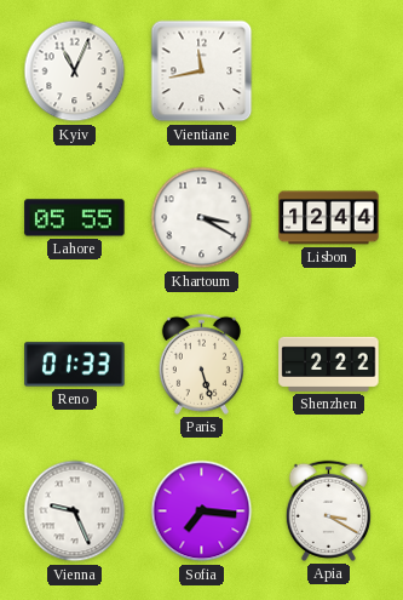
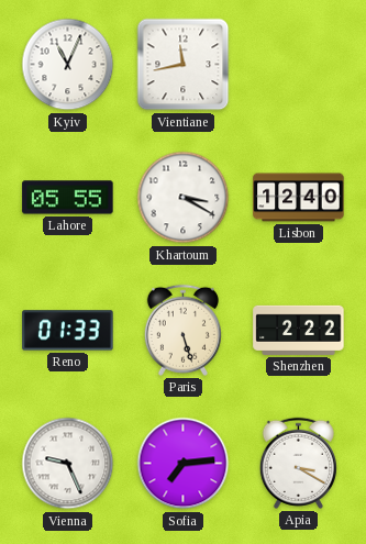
Lisbon: 12:44 -> 12:40 (299, 198)
Sofia: 7:16 -> 7:14 (184, 464)
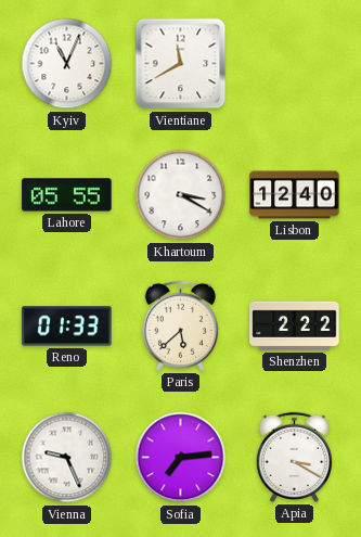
Vientiane: 11:43 -> 11:40 (181, 64)
Paris: 5:27 -> 5:38 (180, 325)
